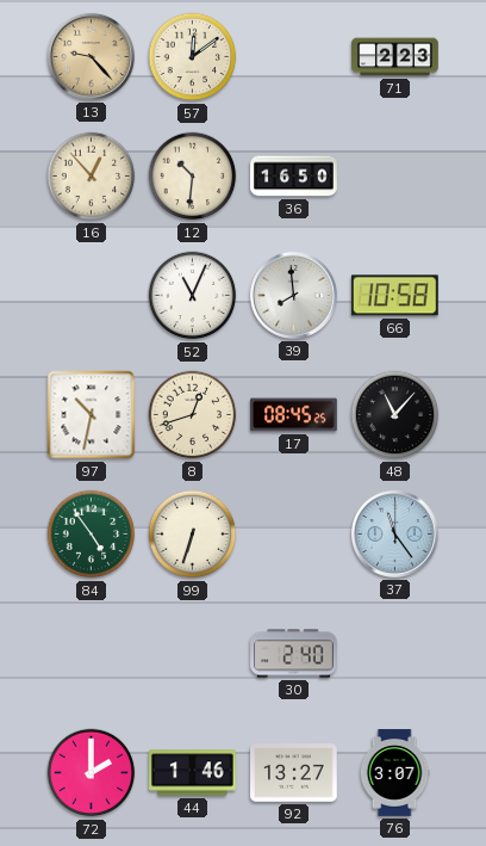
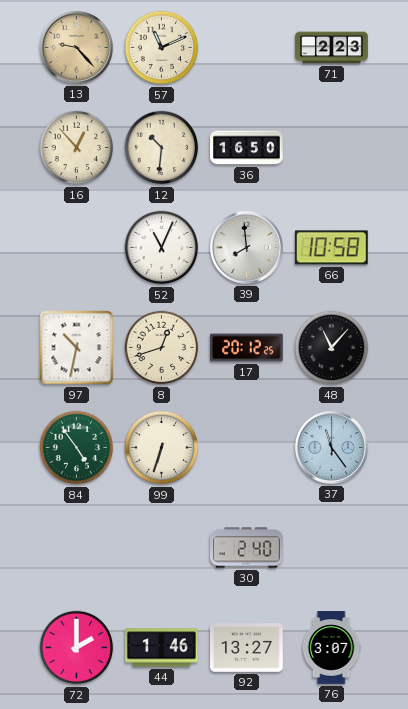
57: 12:09 -> 11:11 (162, 48)
17: 08:45 -> 20:12 (247, 348)
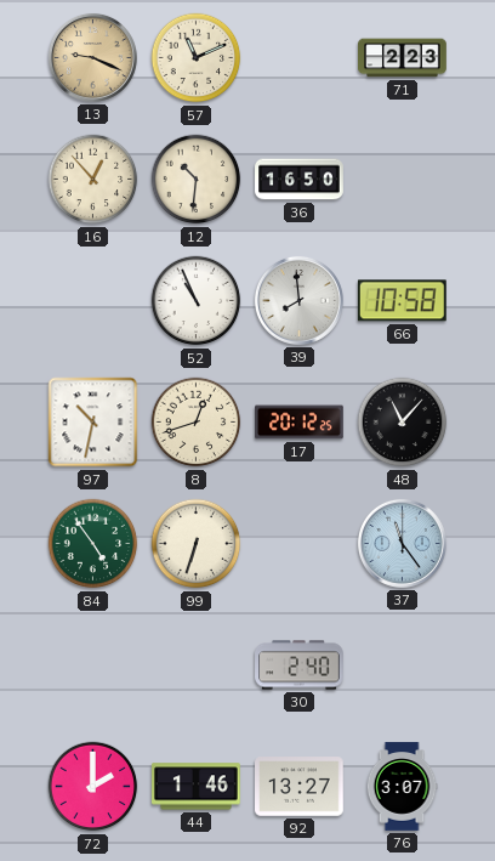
13: 9:23 -> 9:19 (92, 57)
52: 11:04 -> 10:56 (197, 301)
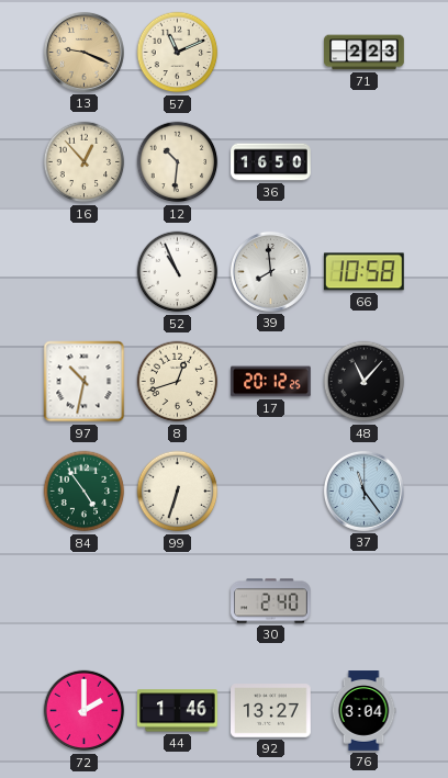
76: 3:07 -> 3:04 (363, 711)
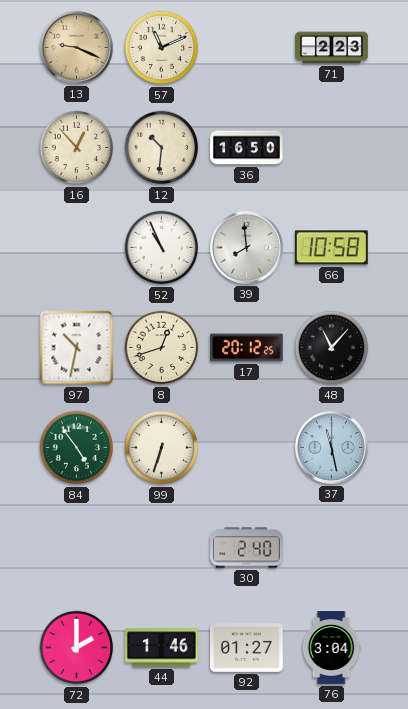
37: 11:24 -> 11:28 (331, 447)
92: 13:27 -> 01:27 (247, 648)
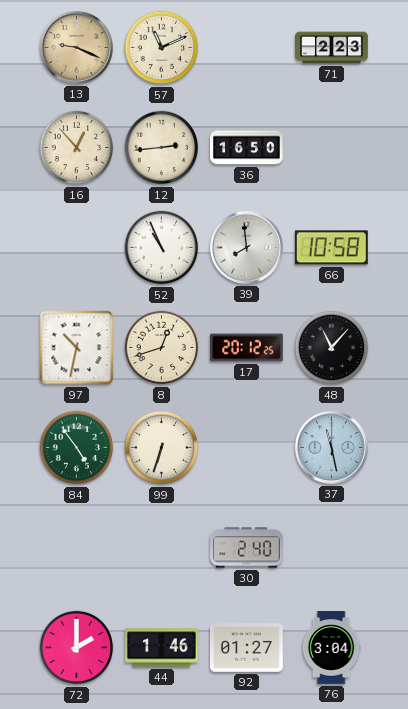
12: 10:31 -> 2:44 (162, 148)
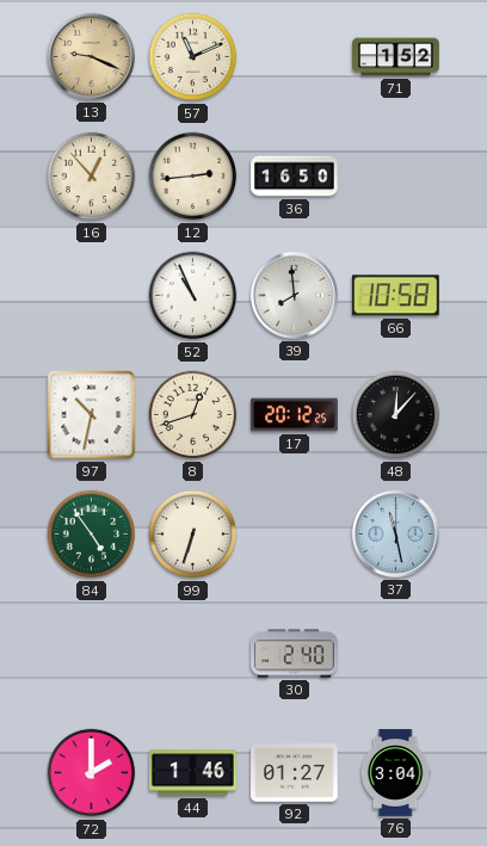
71: 2:23 -> 1:52 (396, 57)
48: 11:07 -> 12:07 (396, 415)
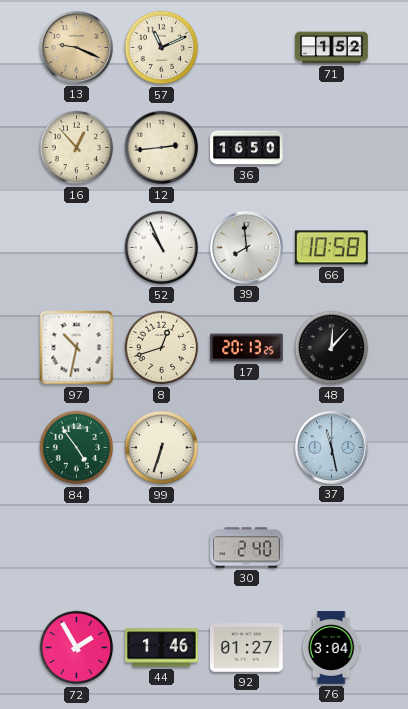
17: 20:12 -> 20:13 (247, 348)
72: 2:00 -> 1:55 (77, 648)
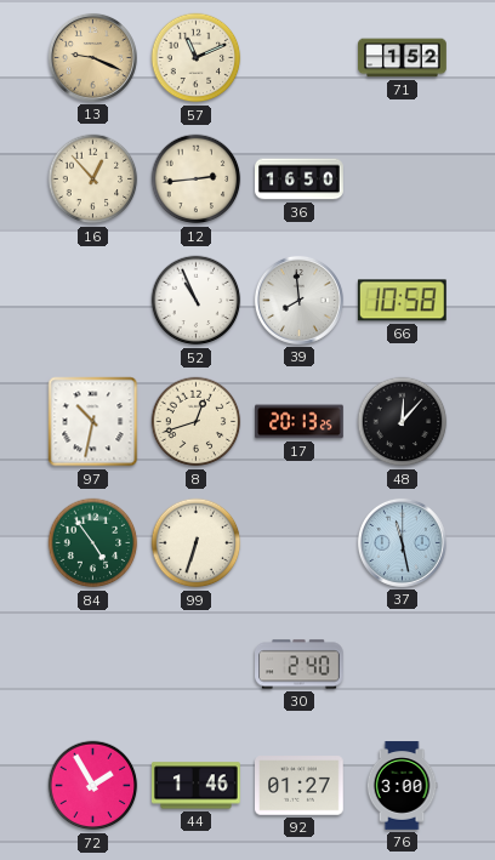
76: 3:04 -> 3:00 (402, 786)
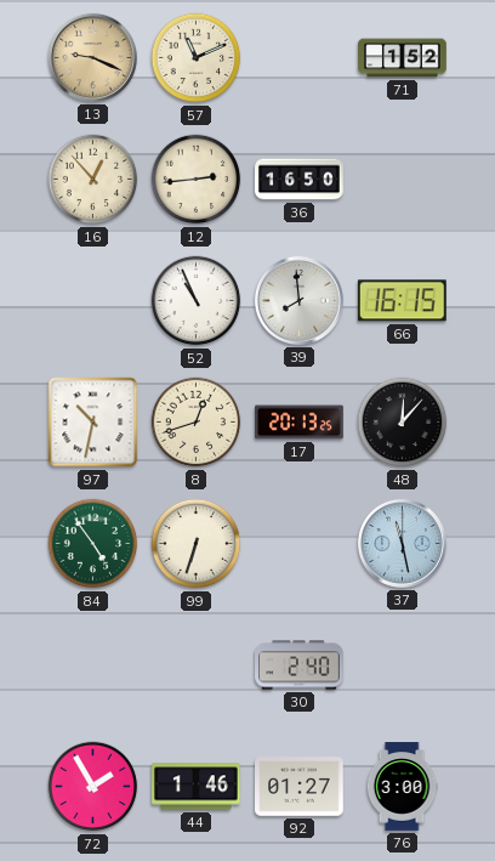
66: 10:58 -> 16:15 (402, 301)
